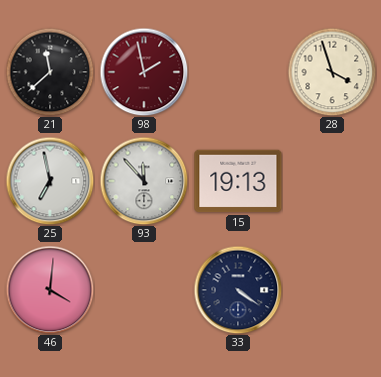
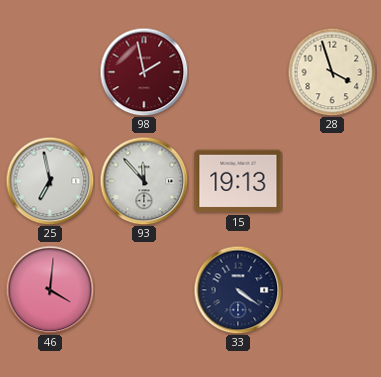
21: 11:38 -> none (50, 72)
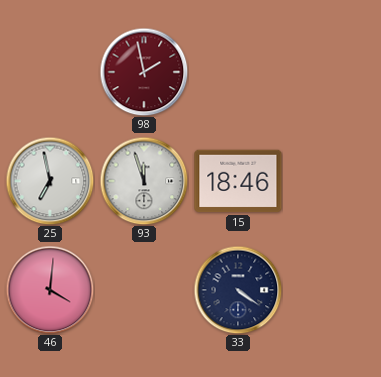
28: 3:57 -> none (332, 72)
93: 11:53 -> 11:57 (144, 181)
15: 19:13 -> 18:46 (238, 181)
